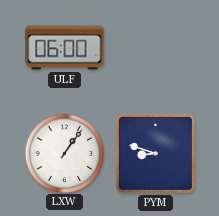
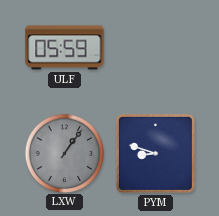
ULF: 06:00 -> 05:59 (65, 48)
LXW dial: white -> grey (64, 153)
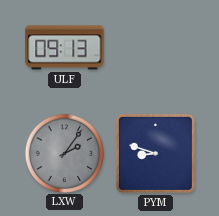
ULF: 05:59 -> 09:13 (65, 48)
LXW: 1:06 -> 2:06 (64, 153)
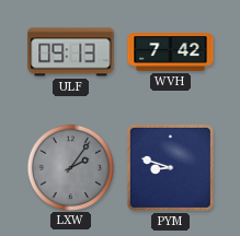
WVH: none -> 7:42 (171, 52)
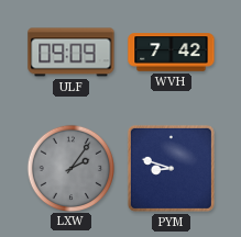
ULF: 09:13 -> 09:09 (72, 53)
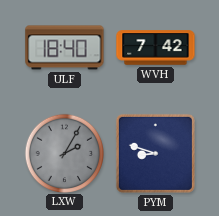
ULF: 09:09 -> 18:40 (65, 48)
LXW: 2:06 -> 2:05 (64, 153)
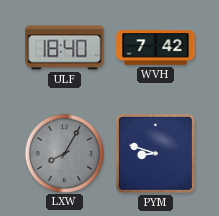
LXW: 2:05 -> 8:05 (64, 153)
